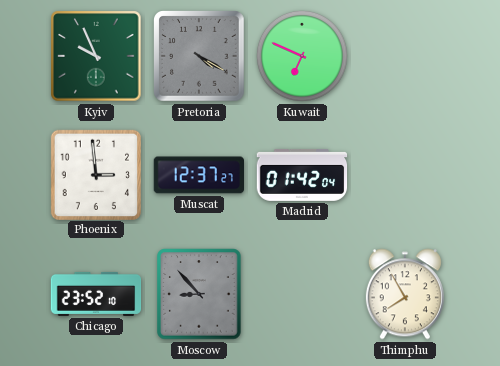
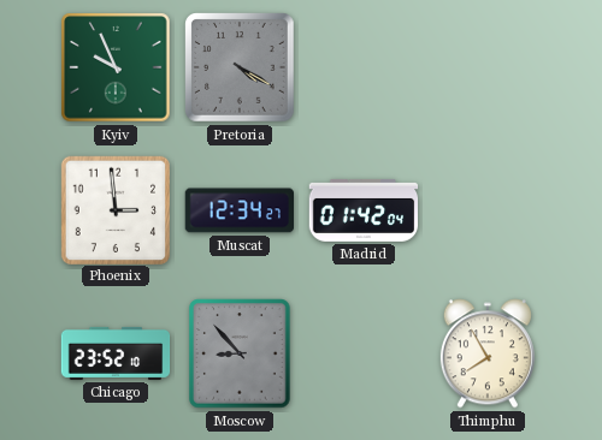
Kuwait: 6:49 -> none (302, 56)
Muscat: 12:37 -> 12:34 (238, 210)
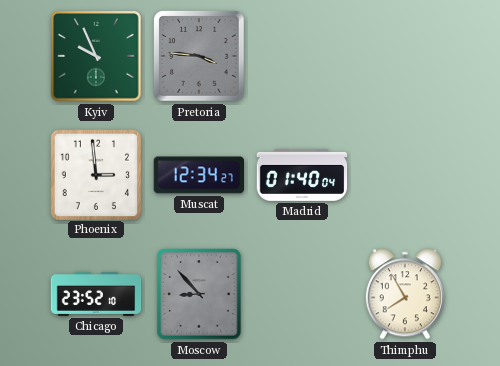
Pretoria: 4:20 -> 3:46 (200, 57)
Madrid: 01:42 -> 01:40 (302, 175)
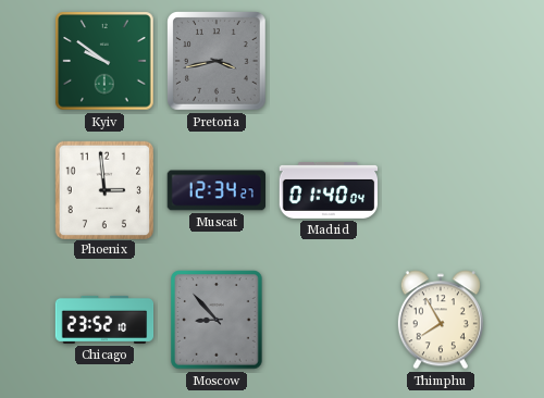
Kyiv: 9:56 -> 9:51 (104, 61)
Pretoria: 3:46 -> 3:43 (218, 62)
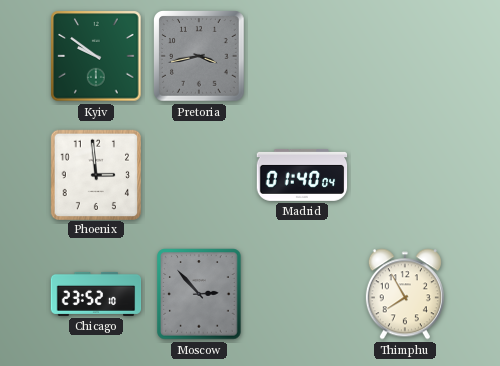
Muscat: 12:34 -> none (215, 190)
Moscow: 8:53 -> 2:53 (199, 294)
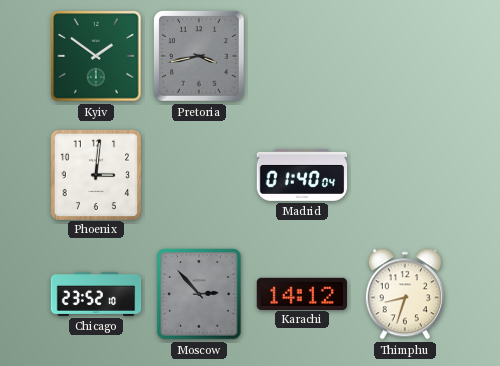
Kyiv: 9:51 -> 1:51 (96, 56)
Phoenix: 2:59 -> 3:01 (95, 174)
Karachi: none -> 14:12 (302, 293)
Thimphu: 7:55 -> 8:33 (405, 294)
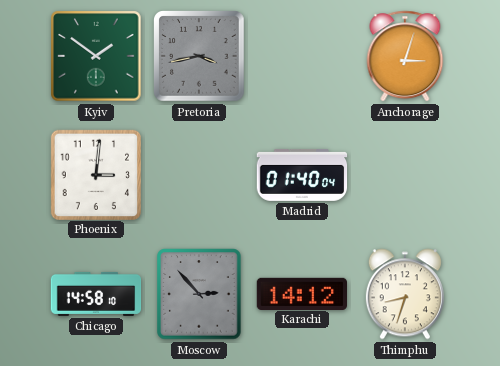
Anchorage: none -> 3:03 (405, 56)
Chicago: 23:52 -> 14:58 (96, 294)
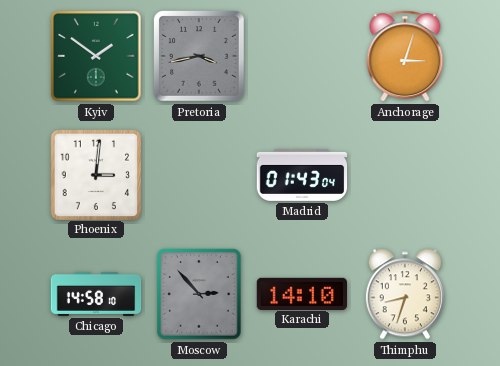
Madrid: 01:40 -> 01:43 (302, 175)
Karachi: 14:12 -> 14:10 (302, 293)
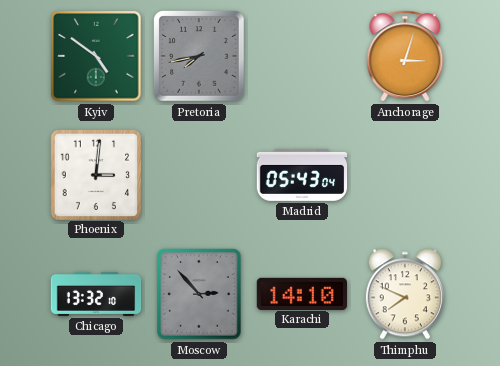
Kyiv: 1:51 -> 4:51 (96, 56)
Pretoria: 3:43 -> 7:43 (200, 57)
Madrid: 01:43 -> 05:43 (302, 175)
Chicago: 14:58 -> 13:32 (96, 294)
Thimphu: 8:33 -> 7:49 (405, 294)
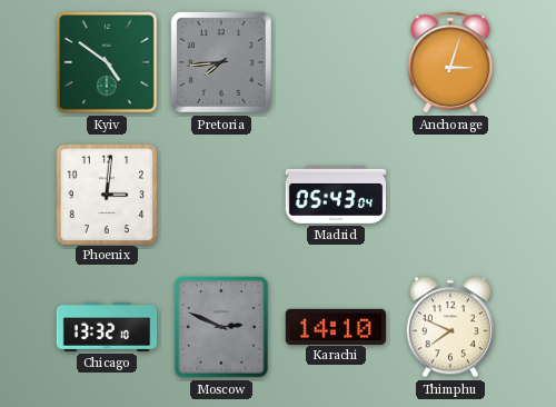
Pretoria: 7:43 -> 7:44 (222, 63)
Moscow: 2:53 -> 2:49 (221, 327)
